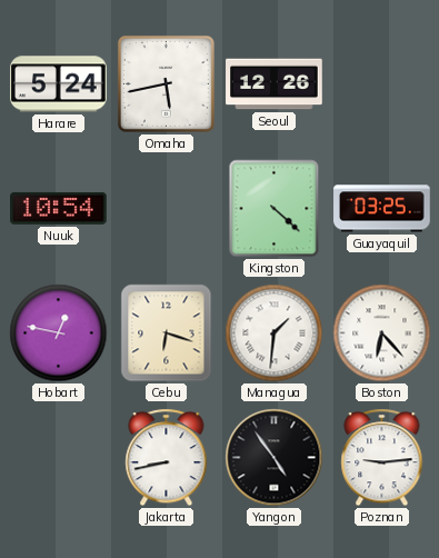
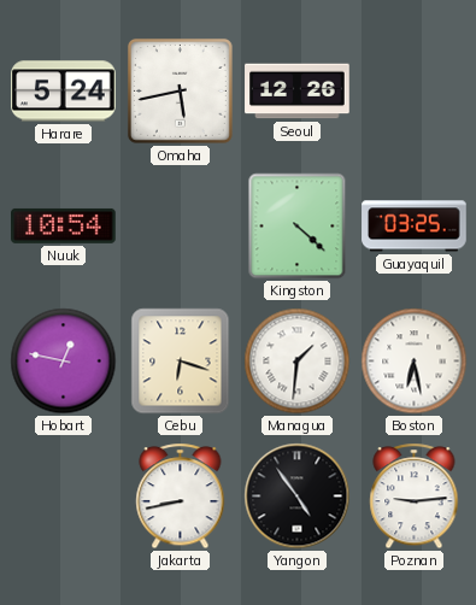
Boston: 6:23 -> 6:28 (415, 362)
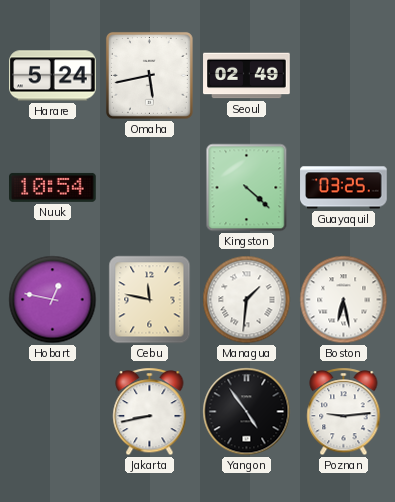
Seoul: 12:26 -> 02:49 (247, 76)
Cebu: 6:18 -> 11:47 (150, 300)
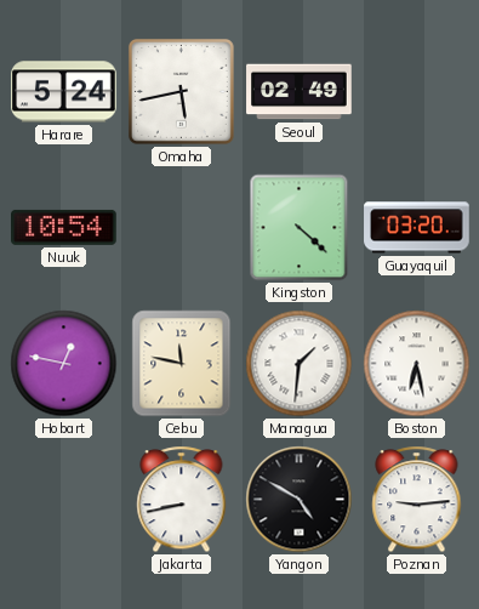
Guayaquil: 03:25 -> 03:20 (417, 228)
Yangon: 4:54 -> 4:50 (300, 500)
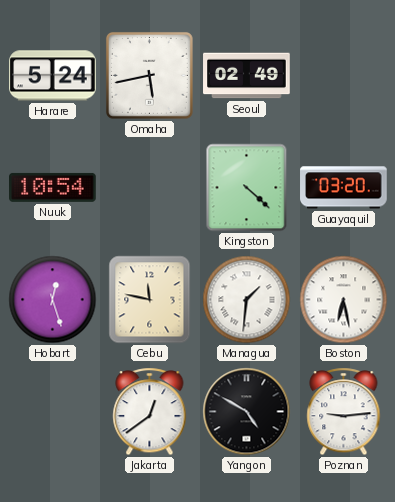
Hobart: 12:47 -> 12:27 (53, 300)
Jakarta: 8:43 -> 12:39 (150, 412)
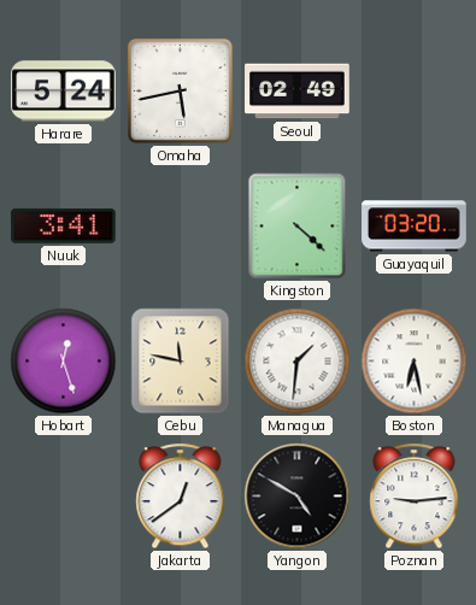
Nuuk: 10:54 -> 3:41 (64, 225)
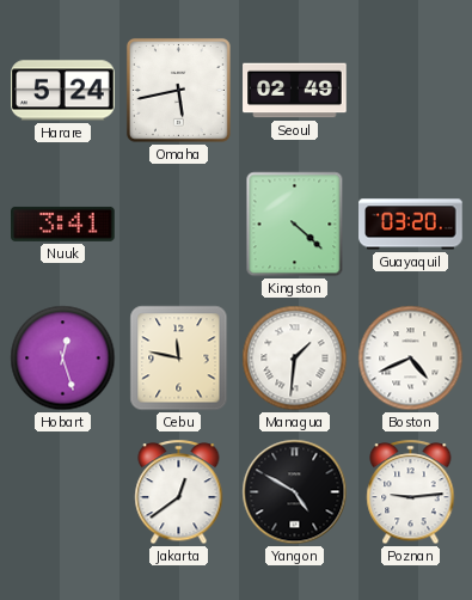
Boston: 6:28 -> 4:41 (411, 359)
